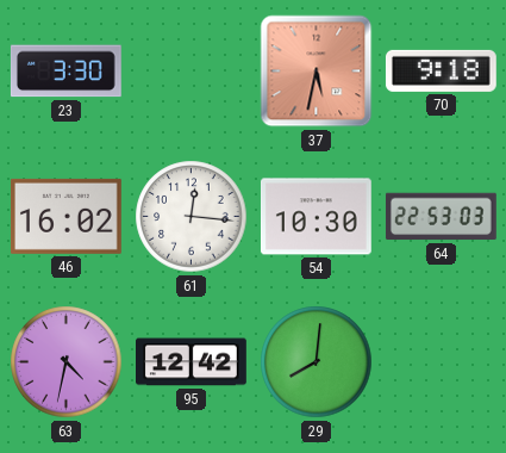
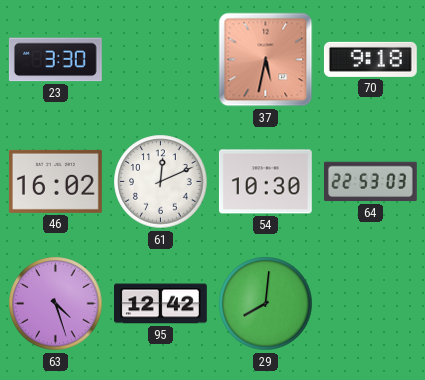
61: 12:16 -> 12:11 (161, 182)
63: 4:32 -> 4:27 (56, 304)
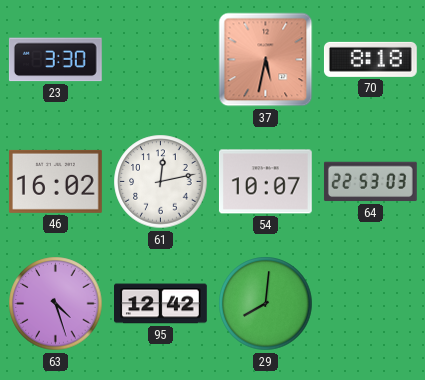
70: 9:18 -> 8:18 (370, 59)
61: 12:11 -> 12:13 (161, 182)
54: 10:30 -> 10:07 (265, 182)
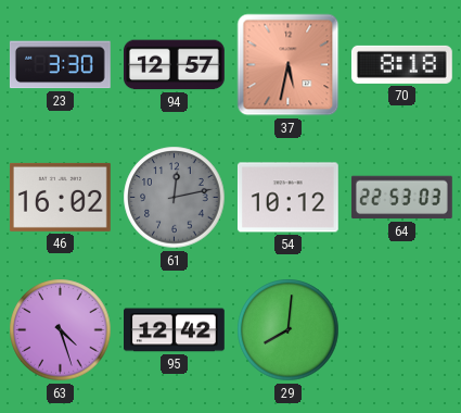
94: none -> 12:57 (174, 65)
61 dial: white -> grey (175, 198)
54: 10:07 -> 10:12 (287, 198)
